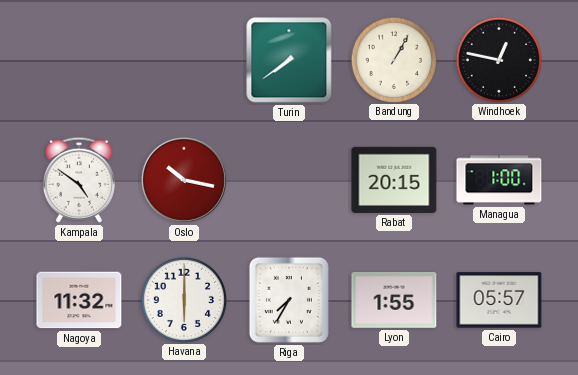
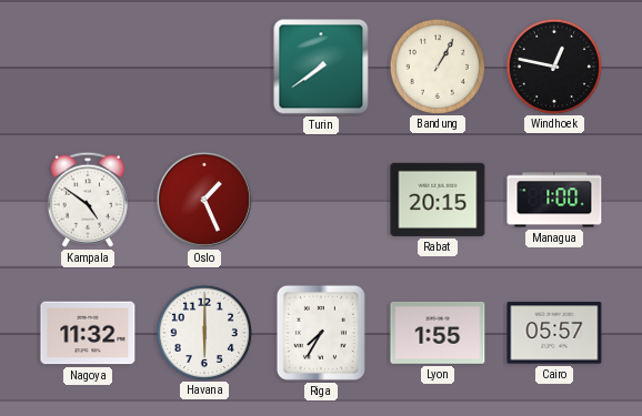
Oslo: 10:17 -> 1:26 (204, 200)
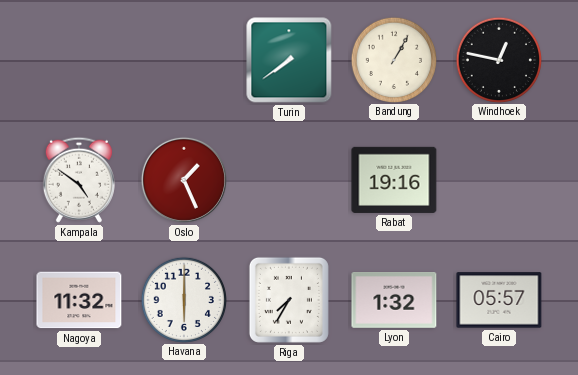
Rabat: 20:15 -> 19:16 (394, 180)
Managua: 1:00 -> none (554, 200)
Lyon: 1:55 -> 1:32 (394, 301)
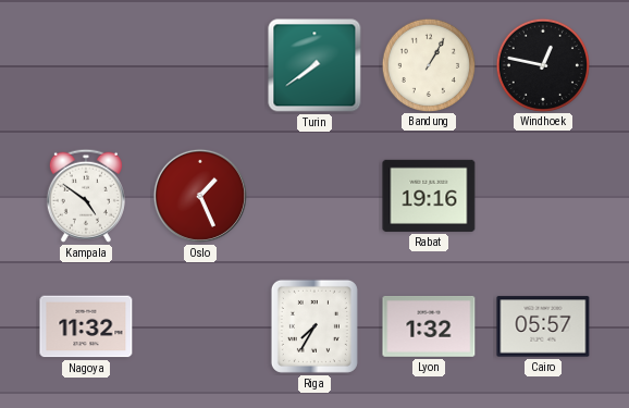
Havana: 6:00 -> none (183, 299)
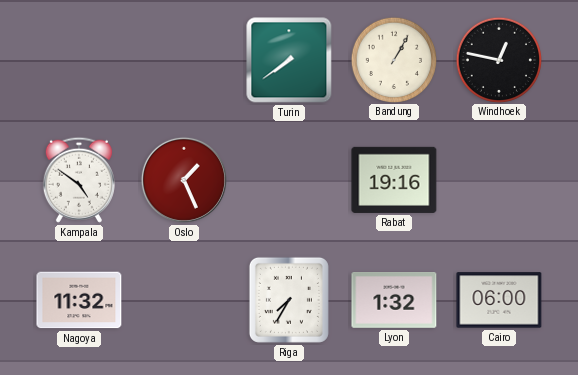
Cairo: 05:57 -> 06:00 (499, 300)
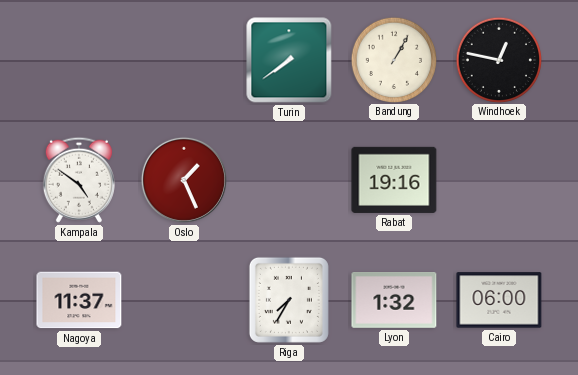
Nagoya: 11:32 -> 11:37 (79, 300)
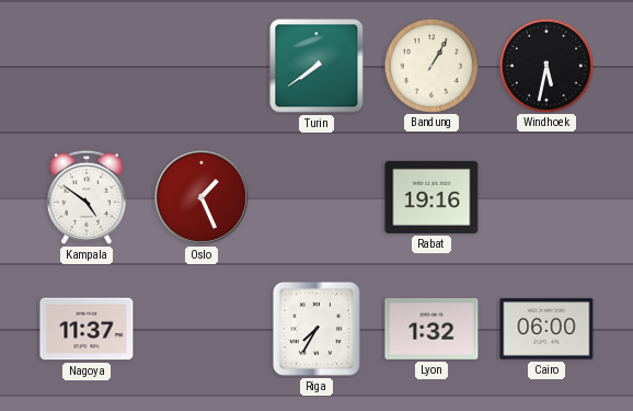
Windhoek: 12:47 -> 5:32 (545, 65)
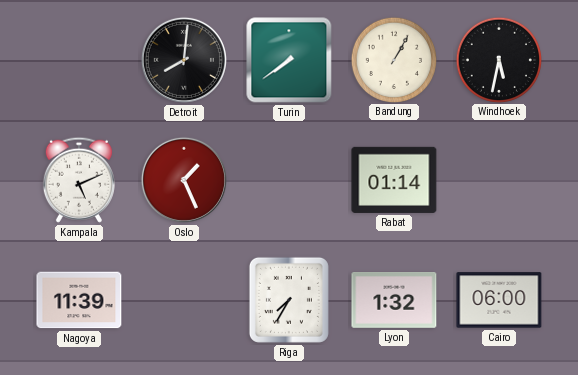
Detroit: none -> 8:01 (184, 60)
Kampala: 4:51 -> 5:11 (79, 180)
Rabat: 19:16 -> 01:14 (394, 180)
Nagoya: 11:37 -> 11:39 (79, 300)
